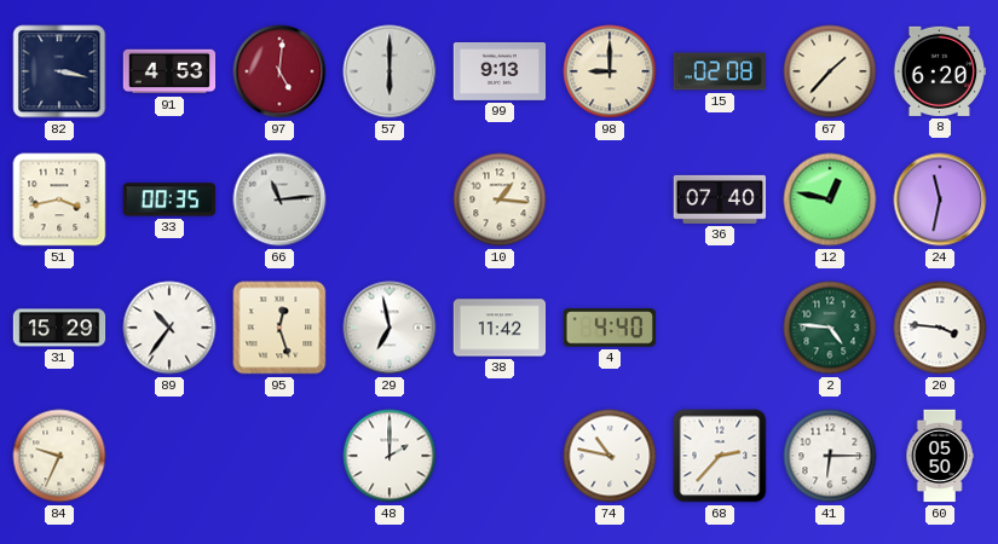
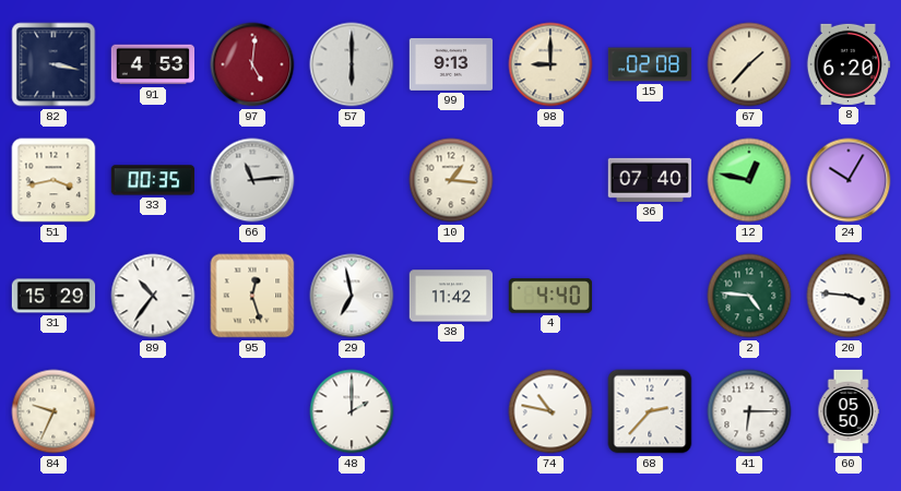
24: 11:32 -> 10:05 (849, 180)
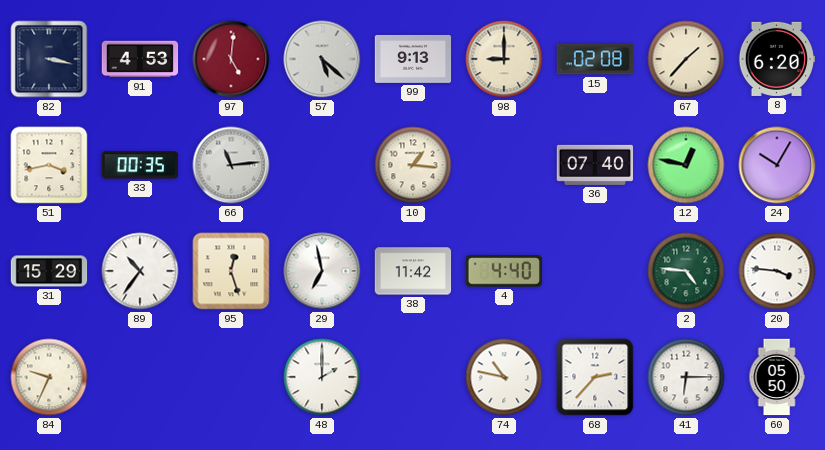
57: 6:00 -> 5:22 (322, 59)
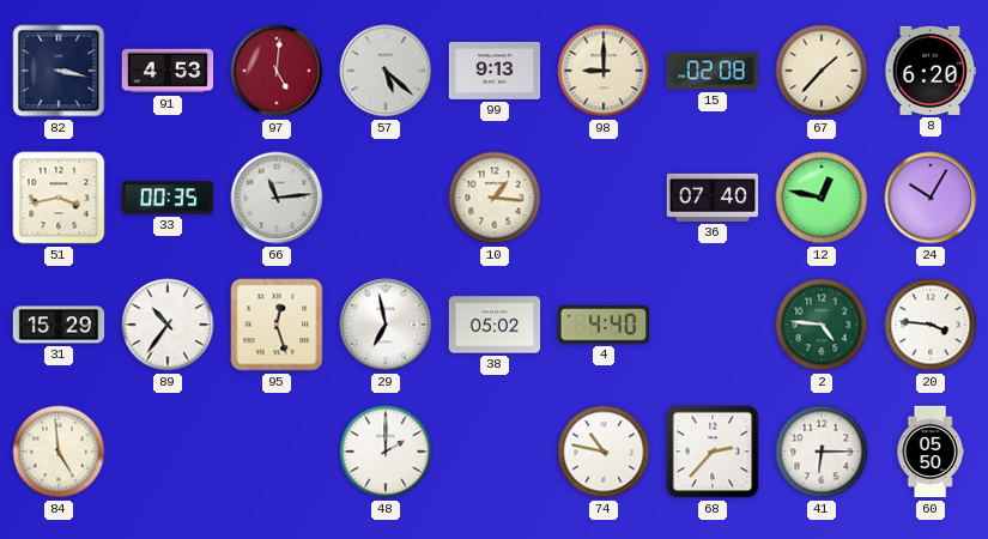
38: 11:42 -> 05:02 (495, 325)
84: 9:34 -> 4:59 (59, 452)
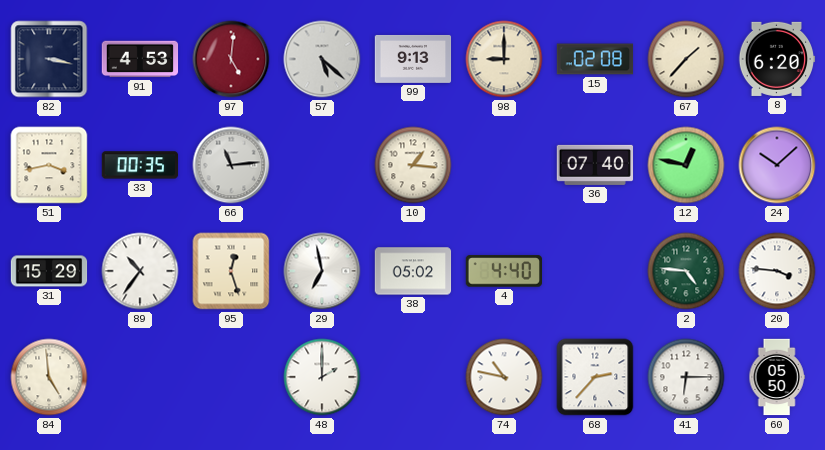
24: 10:05 -> 10:08 (777, 165)
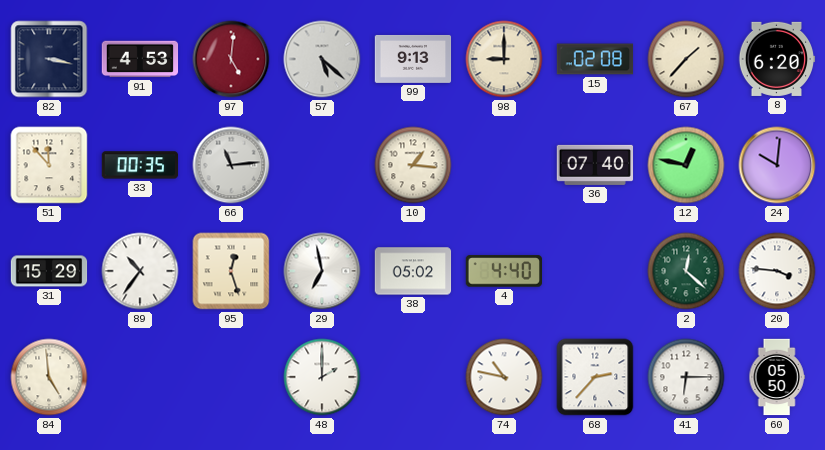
51: 3:43 -> 11:53 (49, 165)
24: 10:08 -> 10:01 (777, 165)
2: 4:46 -> 12:22 (686, 271)
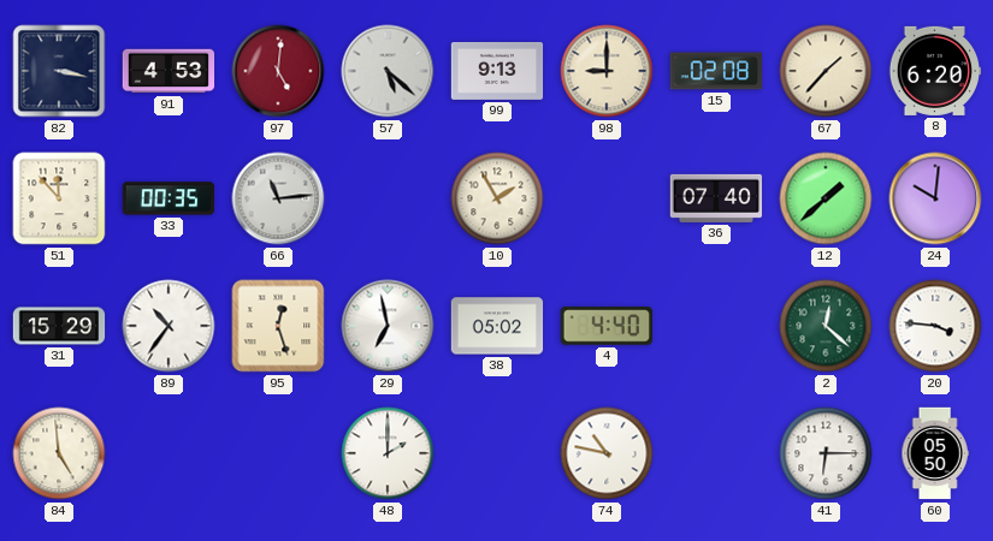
10: 1:16 -> 1:55 (497, 198)
12: 12:47 -> 1:38 (826, 198)
68: 2:37 -> none (595, 377)
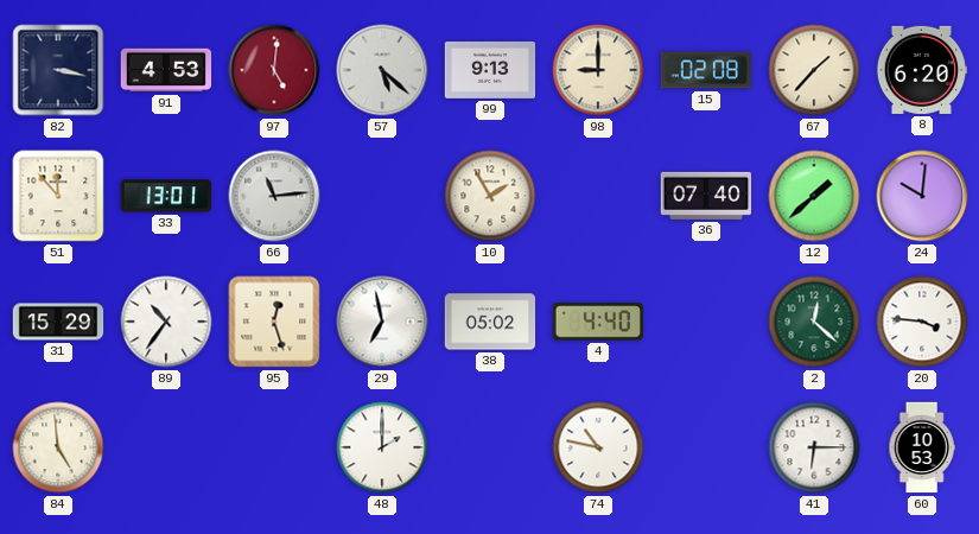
33: 00:35 -> 13:01 (166, 196)
60: 05:50 -> 10:53 (922, 447)
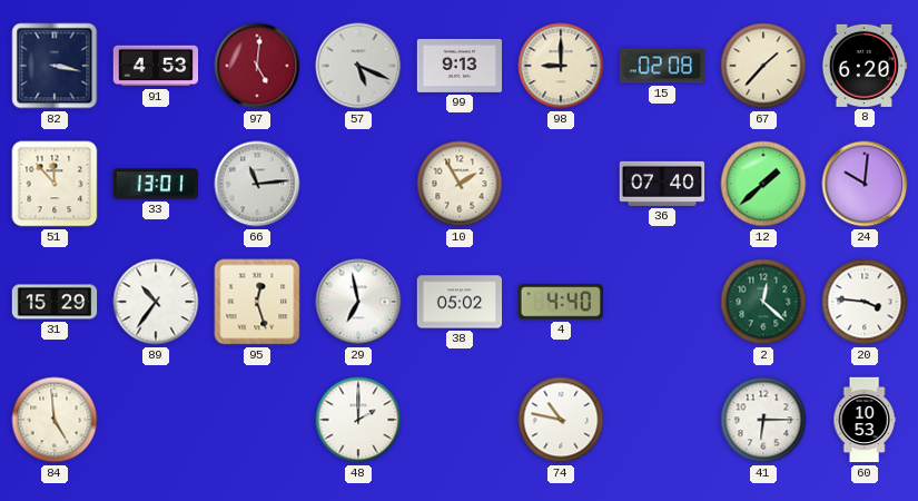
57: 5:22 -> 5:19 (358, 66)
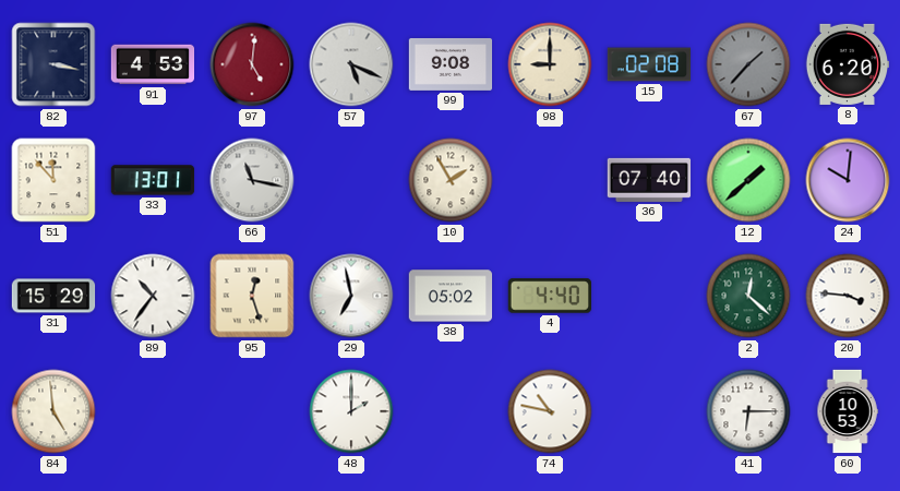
99: 9:13 -> 9:08 (451, 64)
67 dial: cream -> grey (748, 64)
66: 11:14 -> 11:17 (252, 180)
